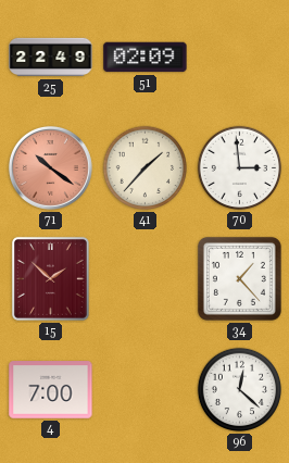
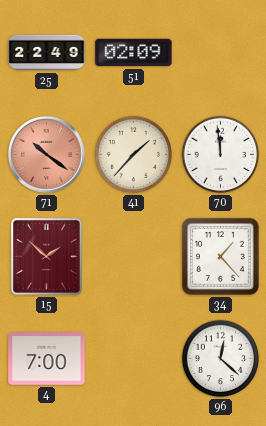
70: 2:59 -> 11:59 (221, 155)
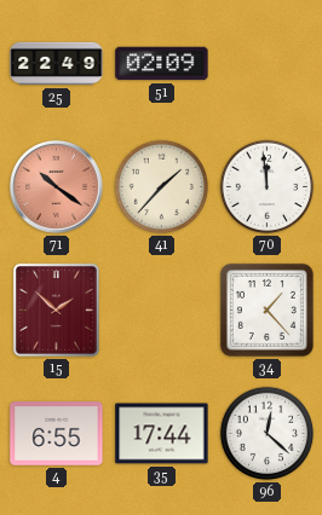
4: 7:00 -> 6:55 (57, 434)
35: none -> 17:44 (162, 434)
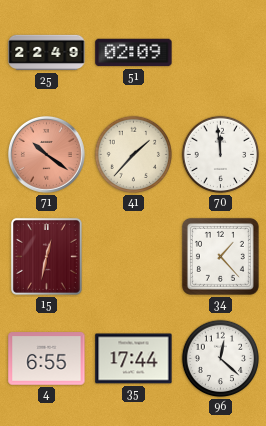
15: 1:52 -> 12:32 (46, 256)
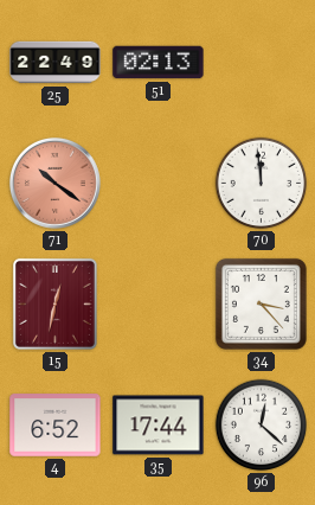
51: 02:09 -> 02:13 (159, 63)
41: 1:37 -> none (134, 155)
34: 1:23 -> 3:23 (261, 303)
4: 6:55 -> 6:52 (56, 426)
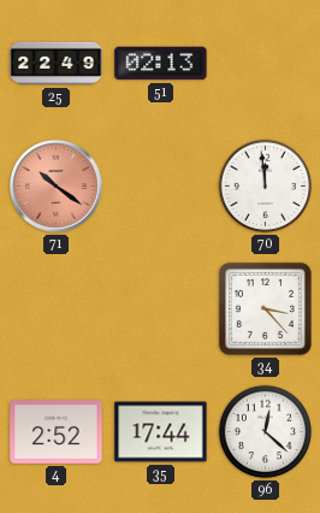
15: 12:32 -> none (54, 303)
4: 6:52 -> 2:52 (57, 432)
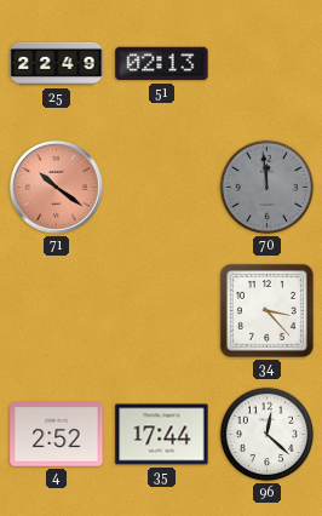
70 dial: white -> grey (268, 188)
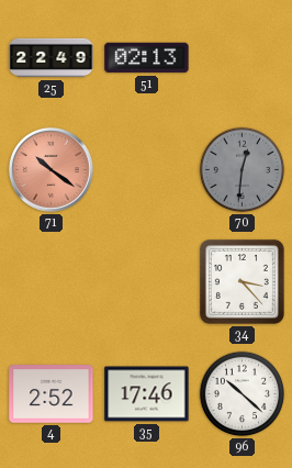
70: 11:59 -> 12:31 (243, 170)
35: 17:44 -> 17:46 (147, 394)
96: 12:22 -> 10:22 (243, 394)
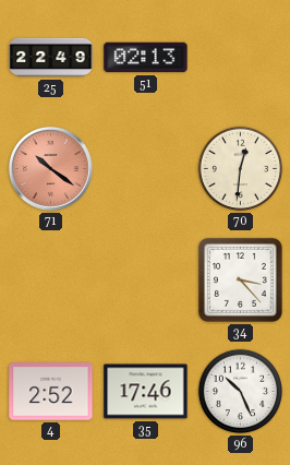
70 dial: grey -> cream (241, 169)
96: 10:22 -> 10:26 (241, 392)
